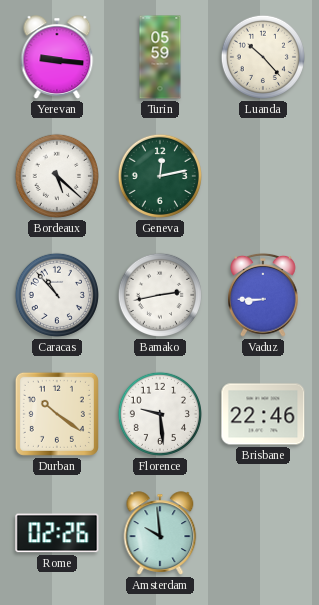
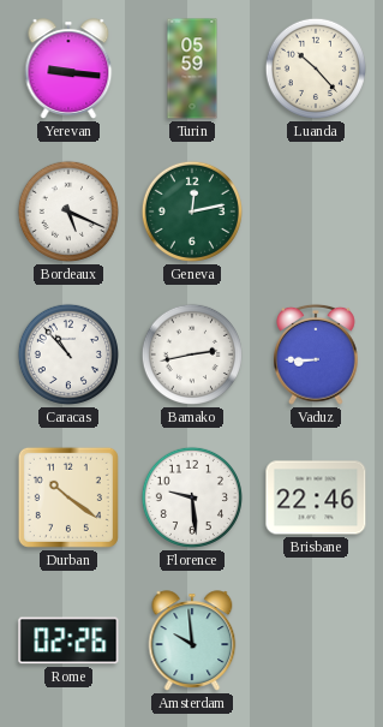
Bordeaux: 5:22 -> 5:19 (68, 211)
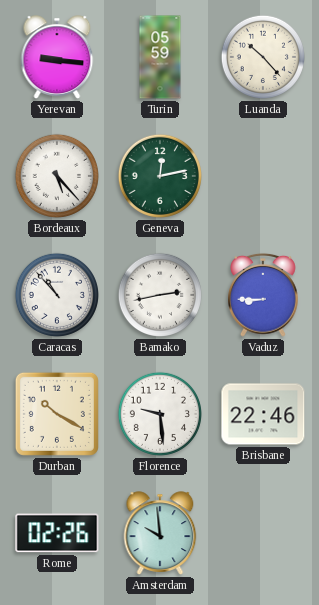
Bordeaux: 5:19 -> 5:23 (57, 176)
Durban: 10:21 -> 10:20 (57, 414)
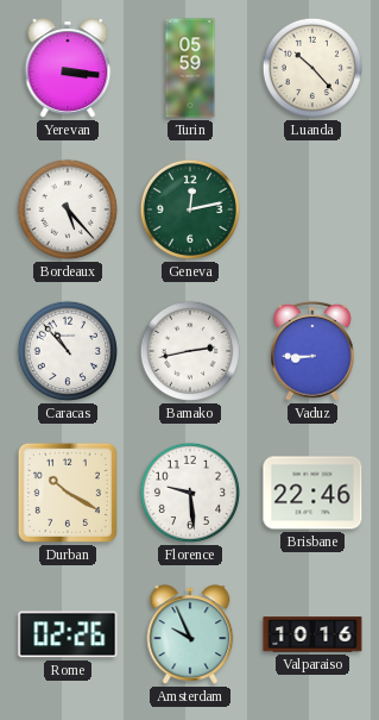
Yerevan: 9:16 -> 3:16 (68, 68)
Amsterdam: 9:59 -> 9:56 (190, 634)
Valparaiso: none -> 10:16 (312, 634)
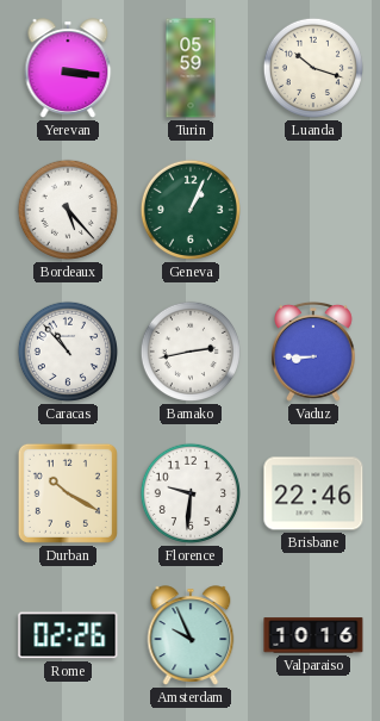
Luanda: 10:23 -> 10:18 (313, 68)
Geneva: 12:13 -> 1:04 (191, 210)
Florence: 9:29 -> 9:31 (191, 493)
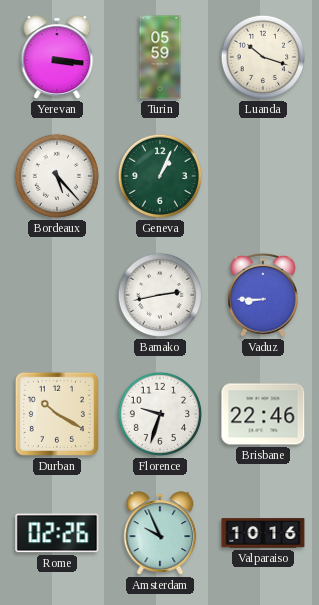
Caracas: 10:53 -> none (68, 352)
Florence: 9:31 -> 9:33 (160, 414)
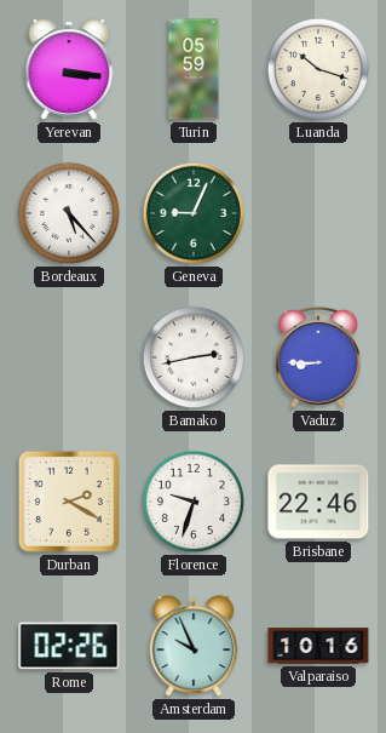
Geneva: 1:04 -> 9:04 (194, 213)
Durban: 10:20 -> 2:20 (69, 502)
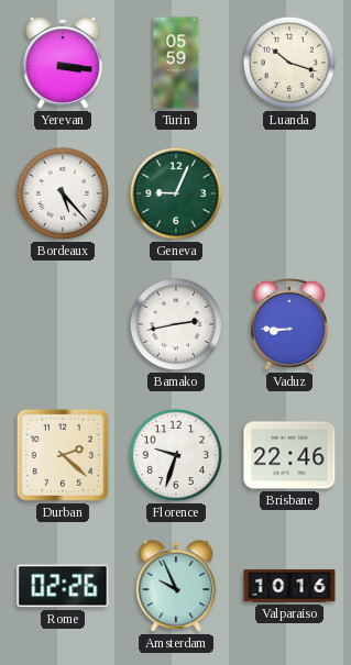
Durban: 2:20 -> 2:22 (63, 455)
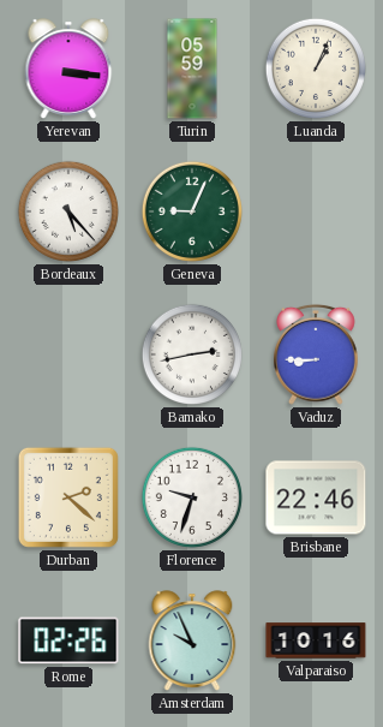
Luanda: 10:18 -> 1:04 (316, 68)
